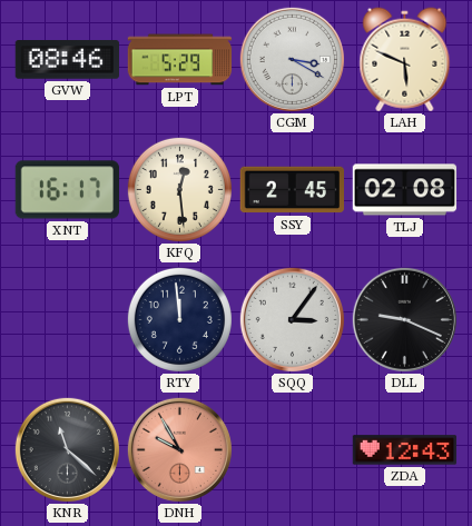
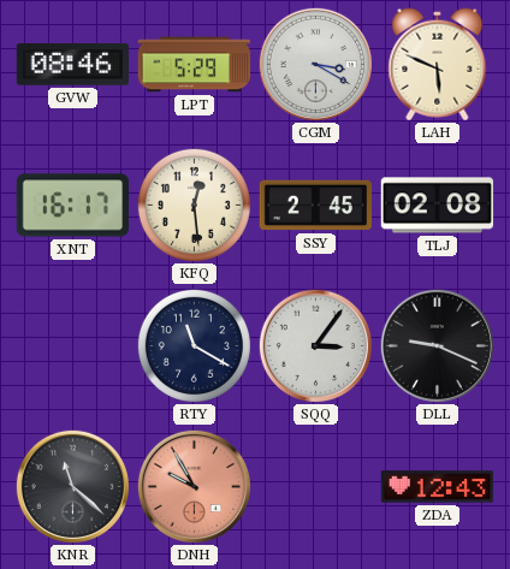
RTY: 11:59 -> 11:20 (194, 345)
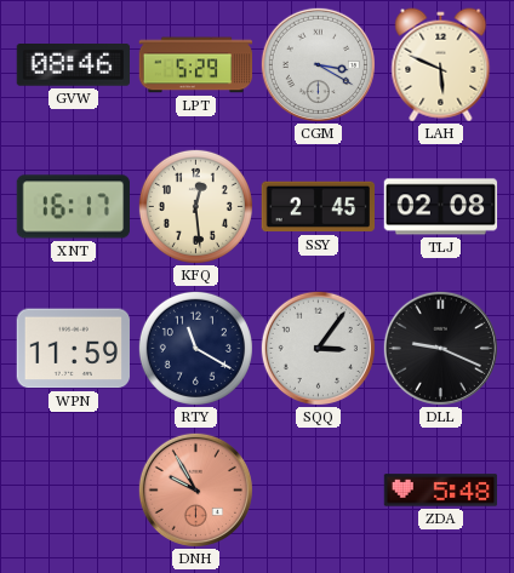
WPN: none -> 11:59 (73, 349)
KNR: 11:22 -> none (72, 486)
ZDA: 12:43 -> 5:48 (441, 491)
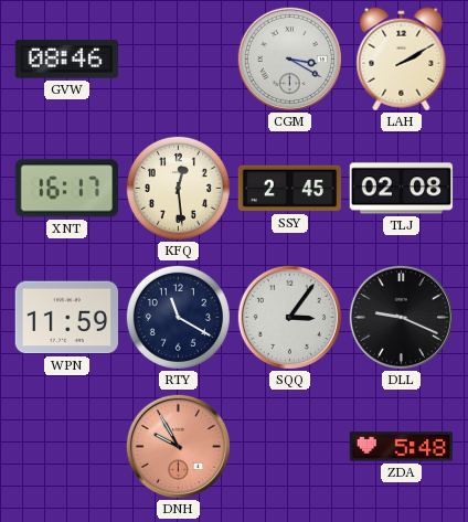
LPT: 5:29 -> none (196, 65)
LAH: 5:49 -> 2:10 (402, 60)
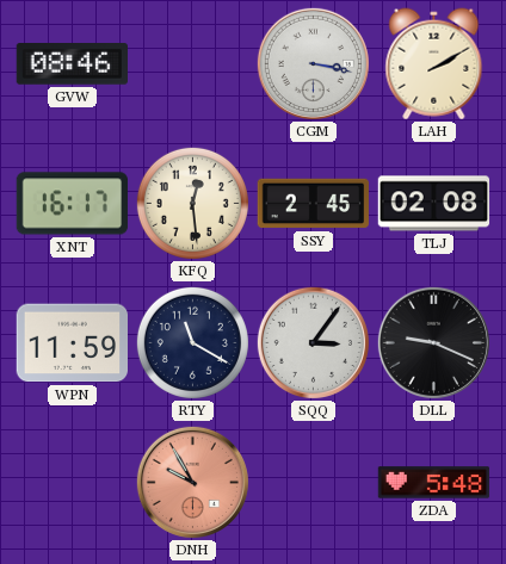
CGM: 3:20 -> 3:17 (313, 63)
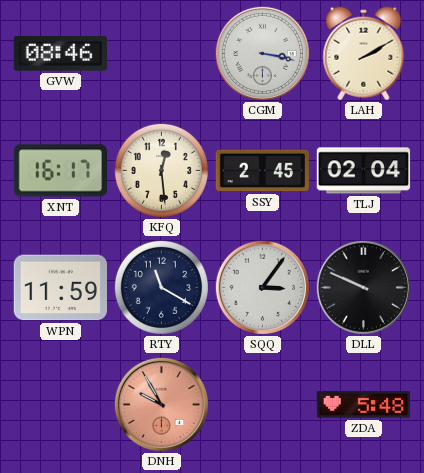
TLJ: 02:08 -> 02:04 (364, 171)
DLL: 9:19 -> 9:49 (363, 287)
